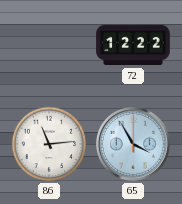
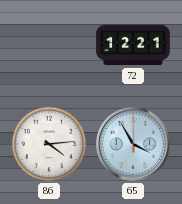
72: 12:22 -> 12:21 (133, 45)
86: 11:14 -> 4:14 (49, 144)
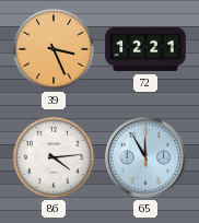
39: none -> 3:26 (54, 49)
65: 3:55 -> 11:55 (145, 157)
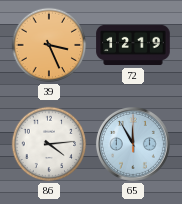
72: 12:21 -> 12:19 (133, 45)
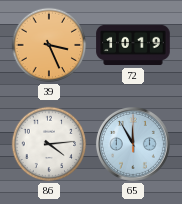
72: 12:19 -> 10:19 (133, 45)
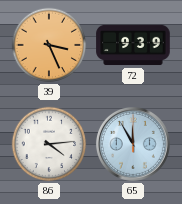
72: 10:19 -> 9:39 (133, 45)
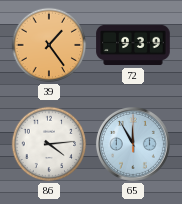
39: 3:26 -> 1:24 (49, 45)
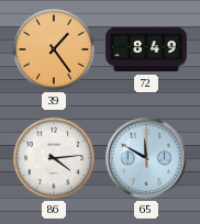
72: 9:39 -> 8:49 (146, 49)
65: 11:55 -> 11:50 (146, 158)
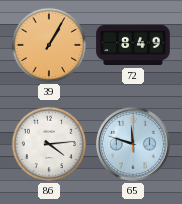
39: 1:24 -> 1:05 (49, 45)
65: 11:50 -> 11:48 (133, 144)
